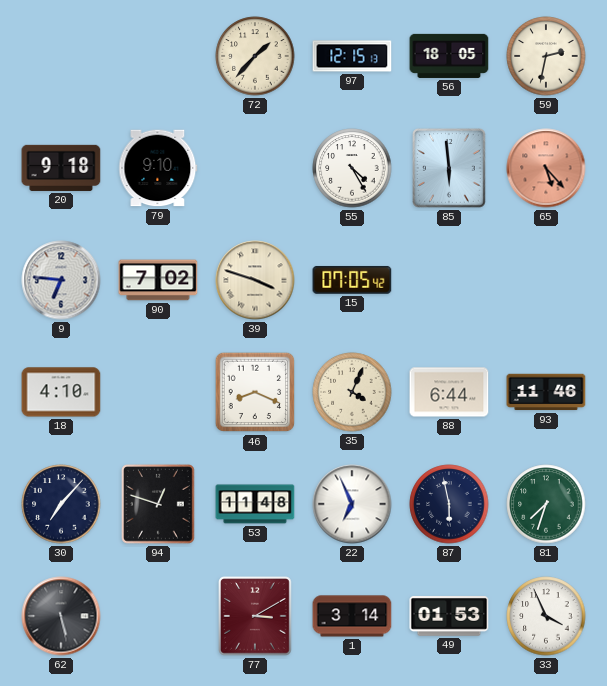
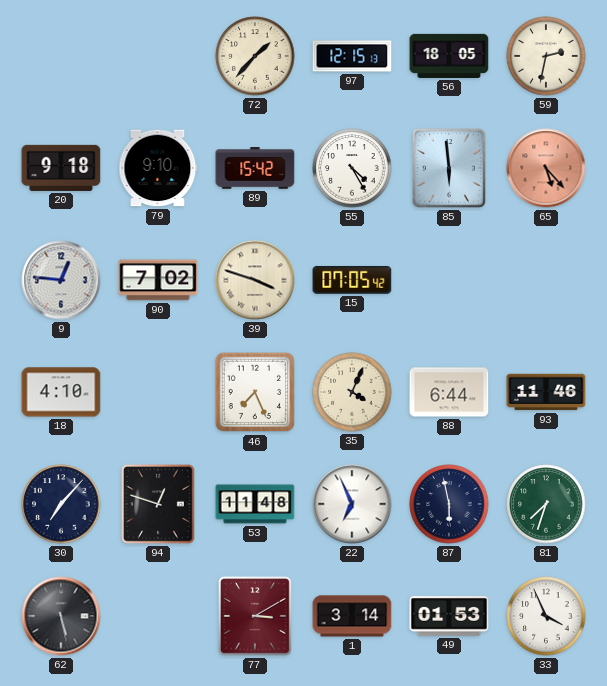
89: none -> 15:42 (255, 168)
9: 6:46 -> 12:46 (61, 280)
46: 8:19 -> 7:26 (255, 392)
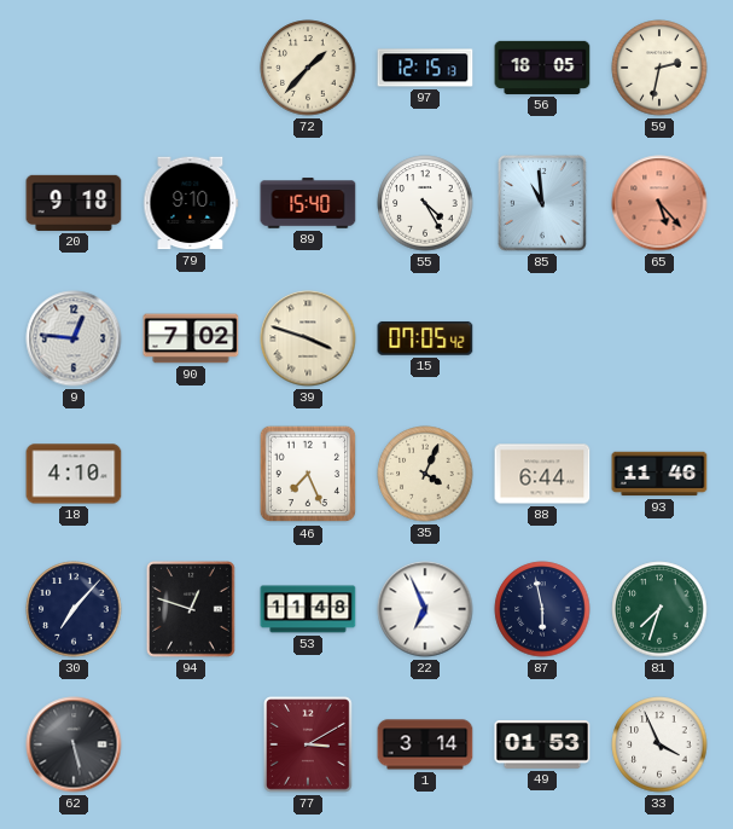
89: 15:42 -> 15:40 (308, 203)
85: 5:59 -> 10:59 (542, 203)
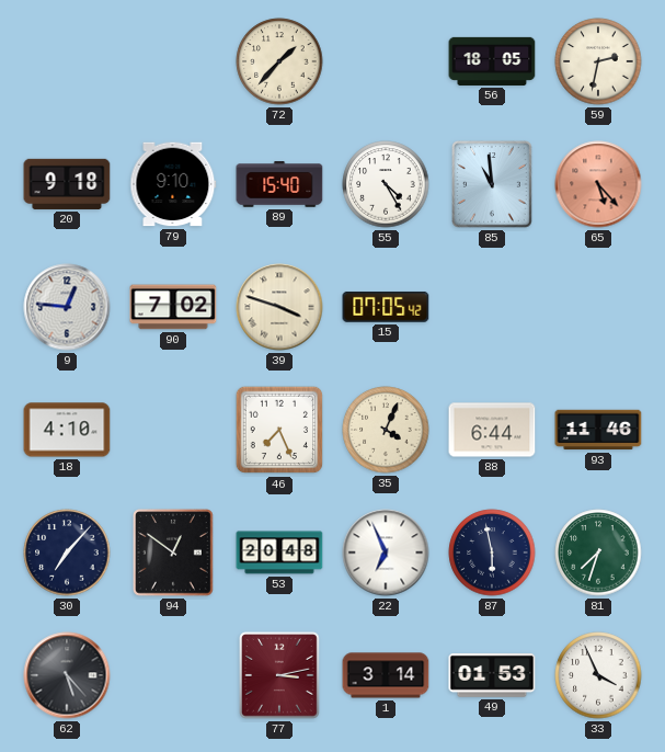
97: 12:15 -> none (425, 68)
94: 12:48 -> 12:51 (173, 552)
53: 11:48 -> 20:48 (279, 552)
62: 5:28 -> 5:23 (67, 675)
77: 3:10 -> 3:13 (279, 675)
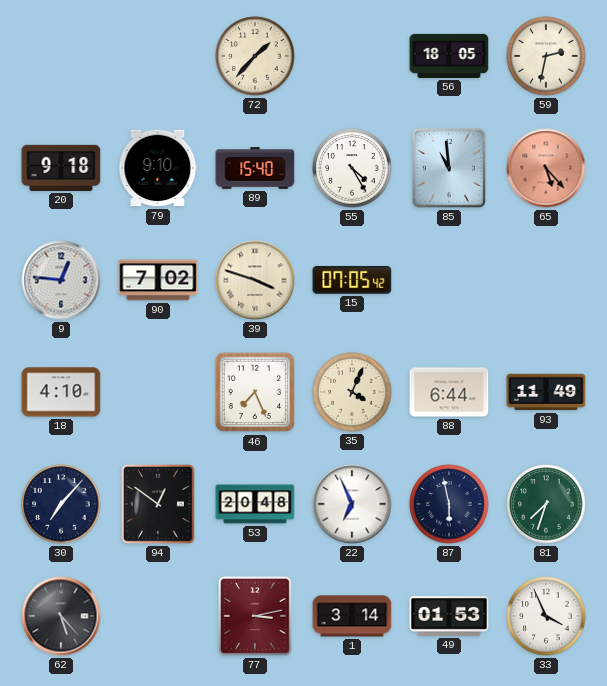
93: 11:46 -> 11:49 (546, 392)
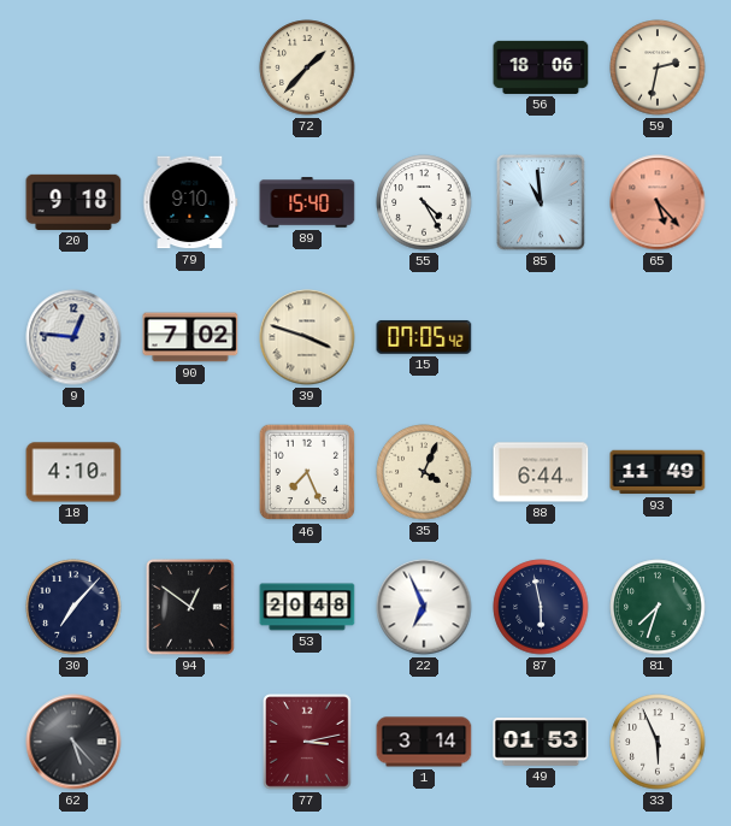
56: 18:05 -> 18:06 (541, 67)
33: 3:56 -> 5:56 (658, 742)
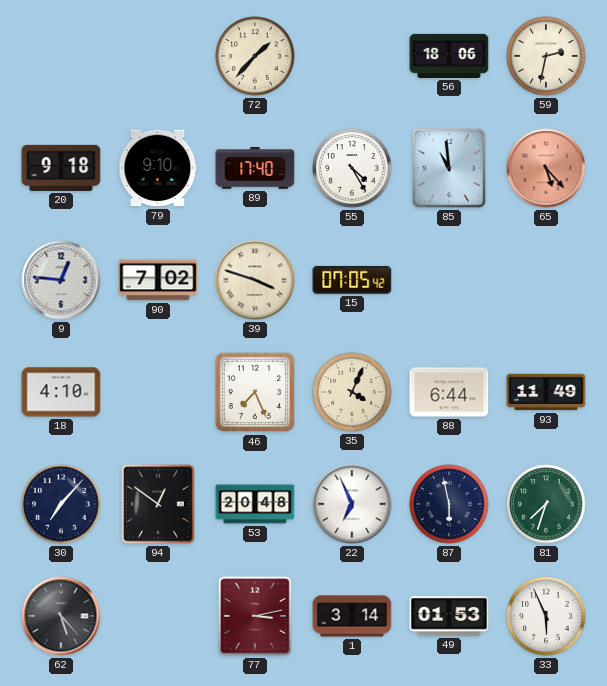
89: 15:40 -> 17:40 (255, 168)
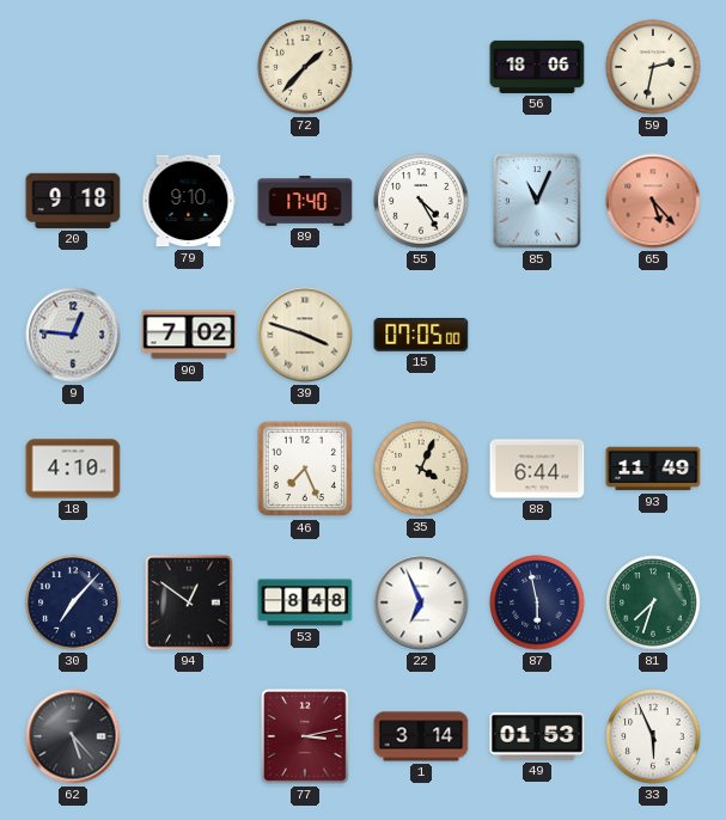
85: 10:59 -> 11:04 (537, 201)
15: 07:05:42 -> 07:05:00 (421, 335)
53: 20:48 -> 8:48 (305, 602)
